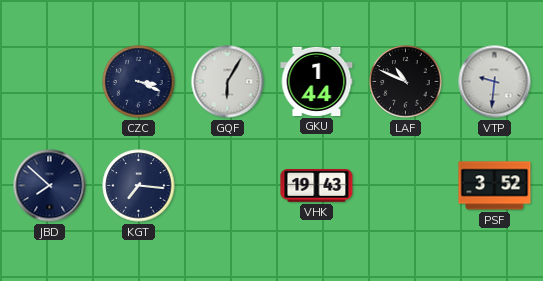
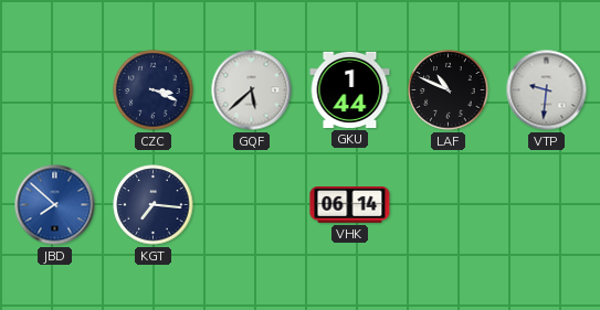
GQF: 6:05 -> 5:38 (252, 90)
JBD dial: navy -> blue (55, 205)
VHK: 19:43 -> 06:14 (350, 205)
PSF: 3:52 -> none (495, 186)
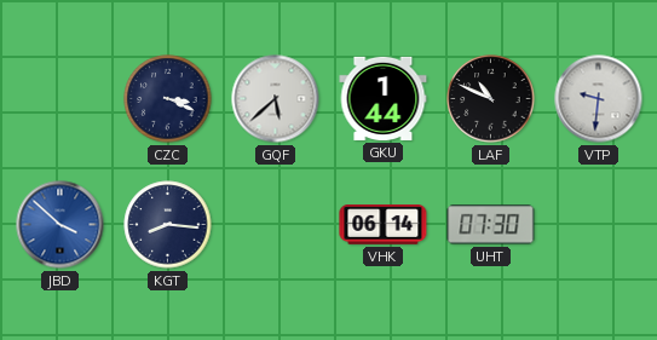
JBD: 7:52 -> 3:52 (60, 225)
KGT: 7:16 -> 8:16 (168, 225)
UHT: none -> 07:30 (491, 225)
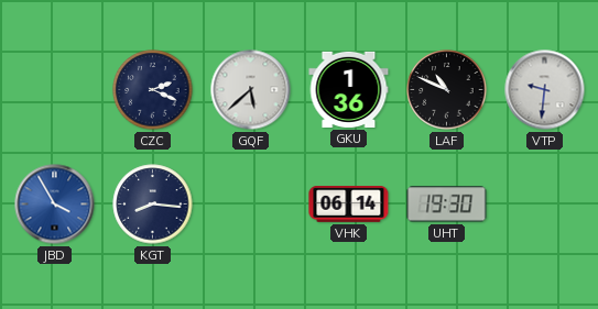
CZC: 3:19 -> 2:19 (153, 90)
GKU: 1:44 -> 1:36 (349, 89)
JBD: 3:52 -> 3:55 (55, 205)
UHT: 07:30 -> 19:30 (447, 205)
